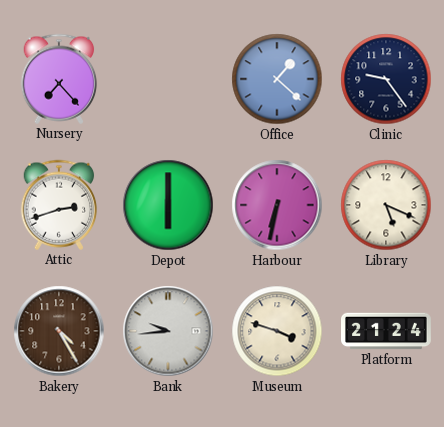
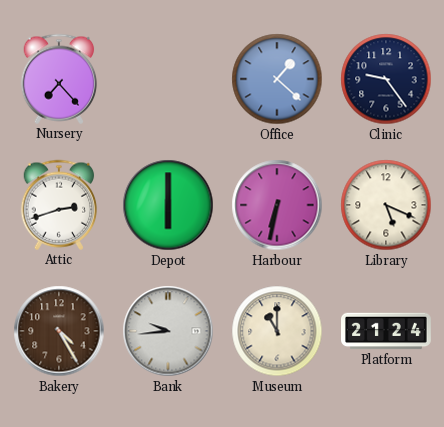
Museum: 3:48 -> 11:00 (277, 331)
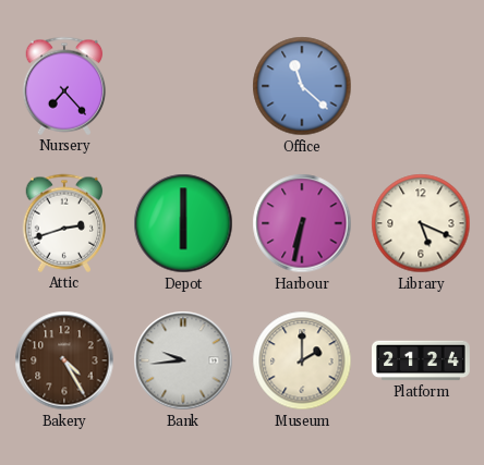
Office: 1:22 -> 11:22 (302, 86)
Clinic: 9:24 -> none (386, 79)
Museum: 11:00 -> 2:00 (302, 360)
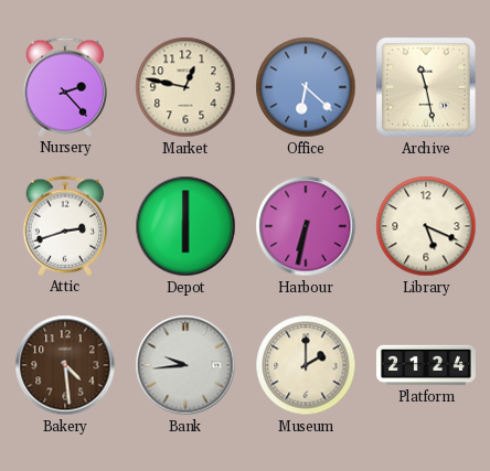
Nursery: 7:23 -> 2:23 (65, 87)
Market: none -> 12:47 (185, 87)
Office: 11:22 -> 6:22 (306, 87)
Archive: none -> 11:28 (427, 88)
Bakery: 4:25 -> 4:29 (65, 365)
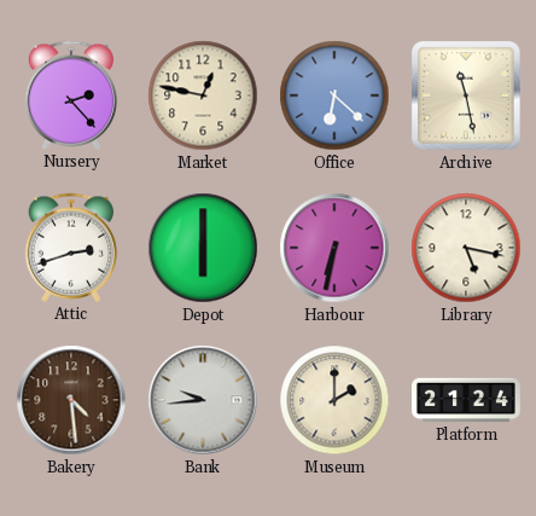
Library: 5:19 -> 5:17 (466, 248)
